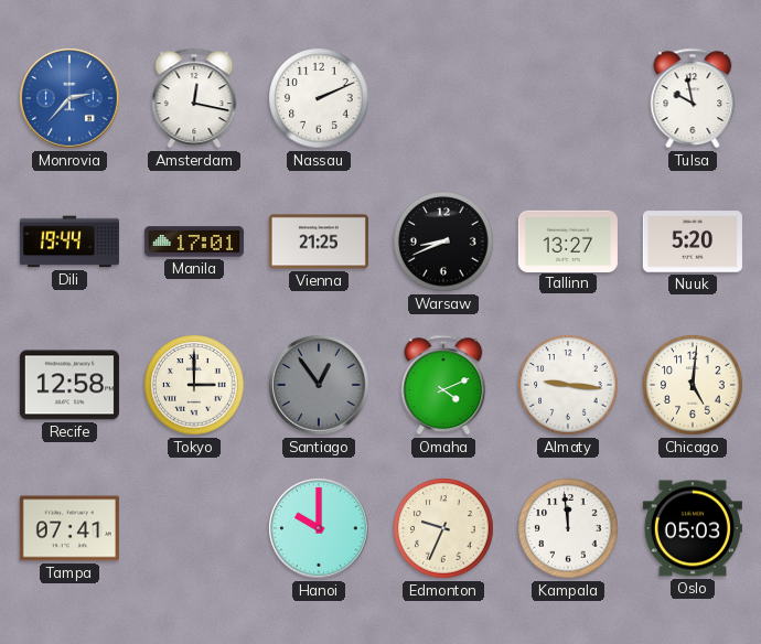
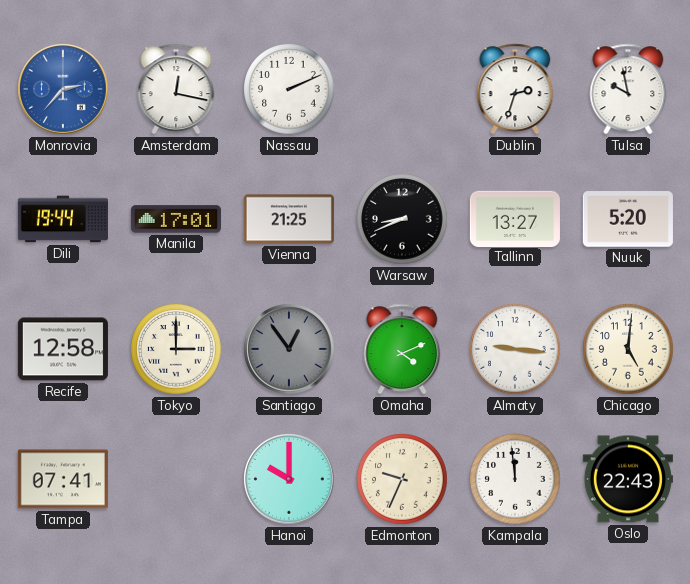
Dublin: none -> 2:33 (515, 89)
Oslo: 05:03 -> 22:43 (628, 479)
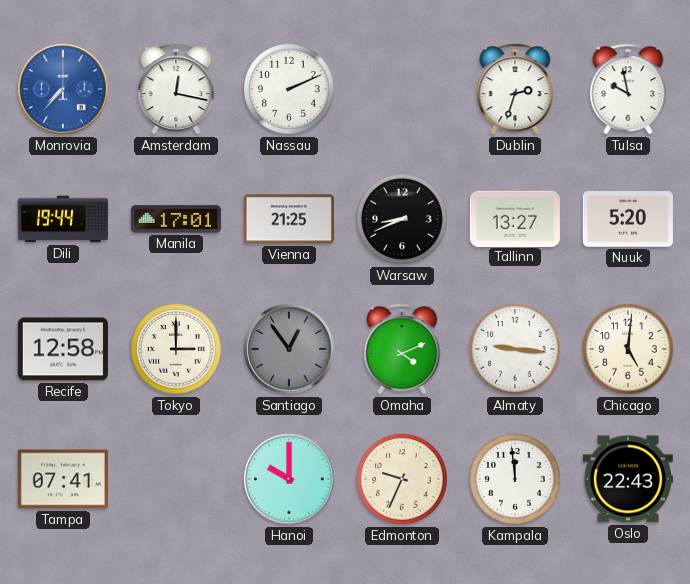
Monrovia: 2:37 -> 7:37 (63, 89)
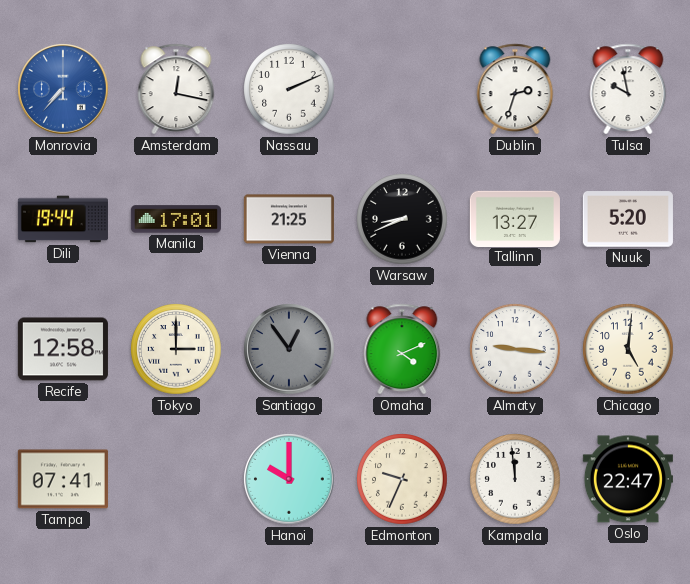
Oslo: 22:43 -> 22:47 (628, 479)
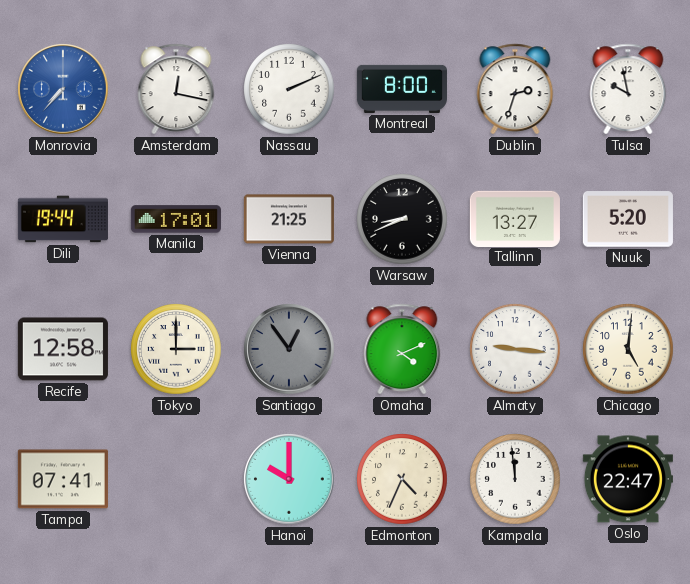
Montreal: none -> 8:00 (402, 89)
Edmonton: 9:34 -> 4:34 (402, 479)
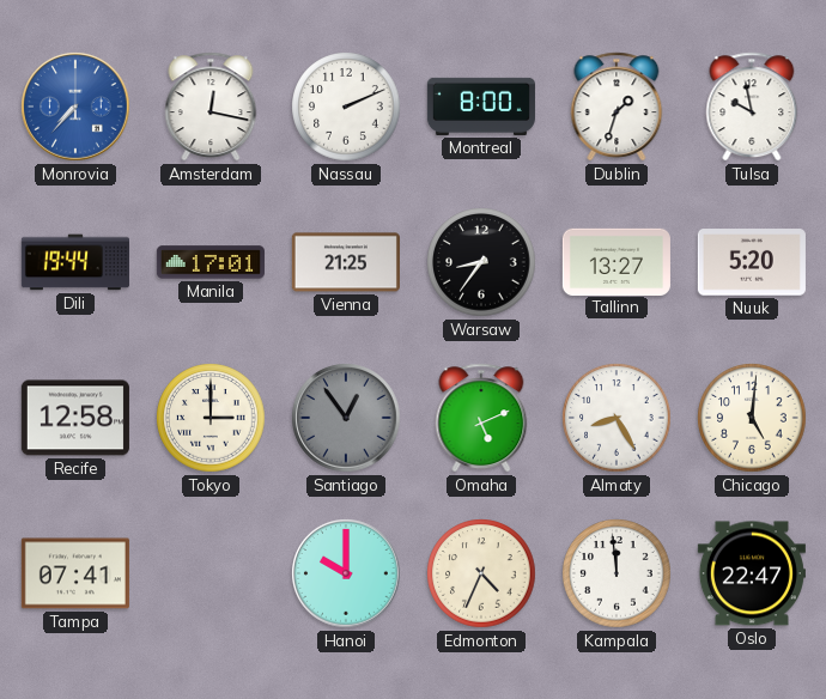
Dublin: 2:33 -> 1:33 (617, 107)
Warsaw: 8:41 -> 8:36 (481, 262)
Omaha: 4:11 -> 5:11 (481, 418)
Almaty: 9:16 -> 8:25 (617, 418)
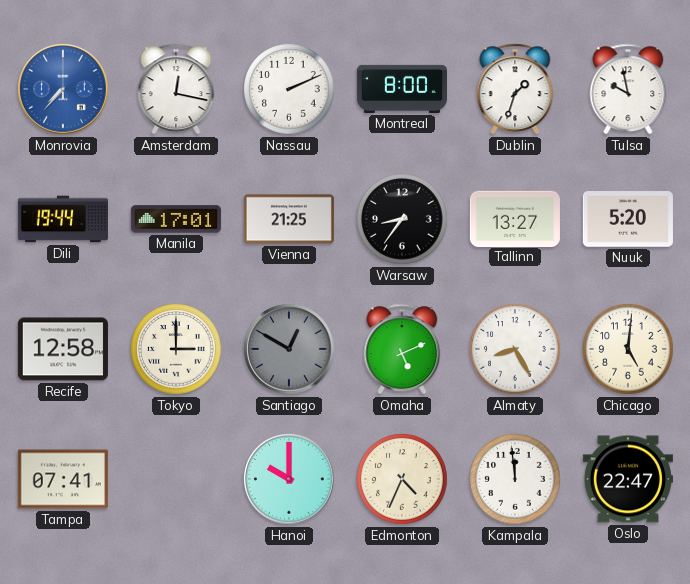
Santiago: 12:54 -> 12:50 (289, 349)
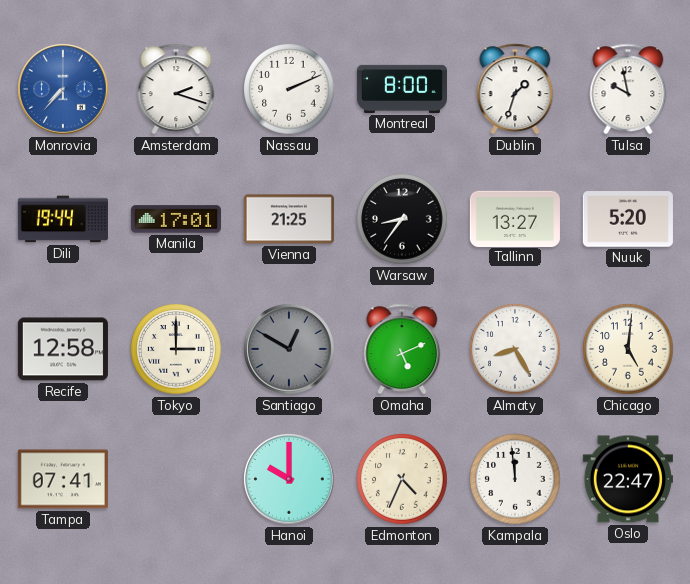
Amsterdam: 12:17 -> 2:18 (176, 89)
